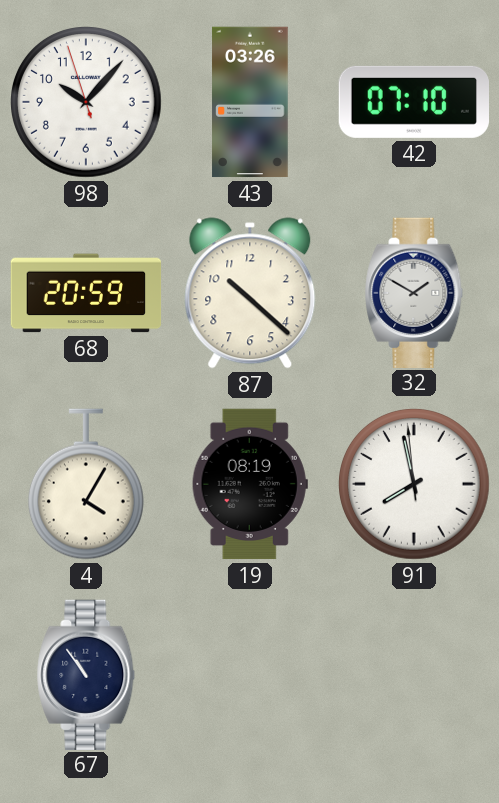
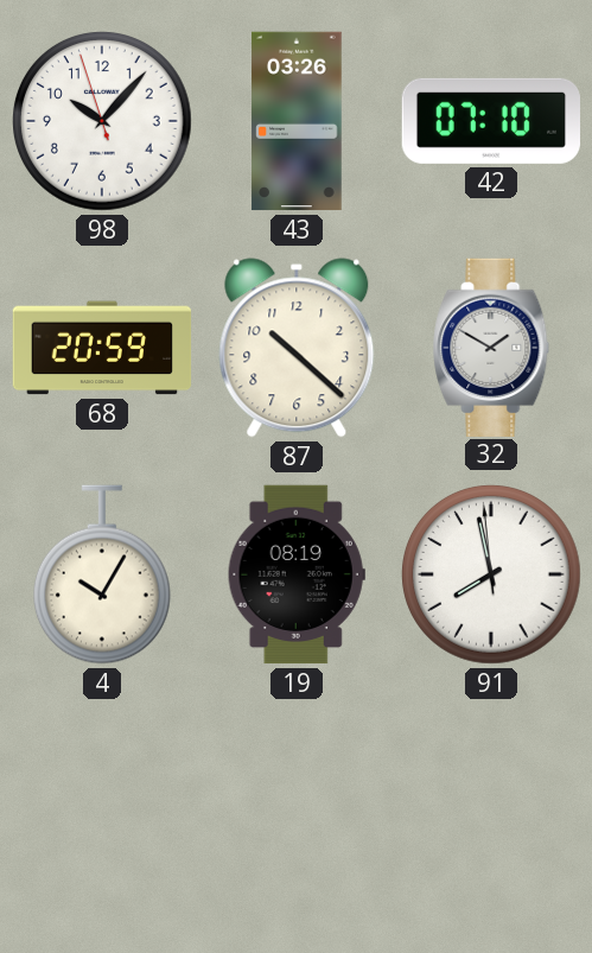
4: 4:05 -> 10:05 (102, 574)
67: 10:54 -> none (86, 674)
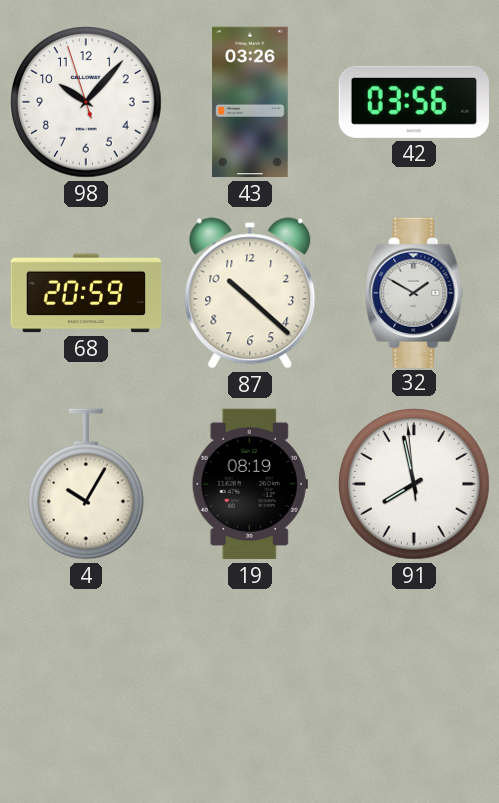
42: 07:10 -> 03:56 (413, 102)
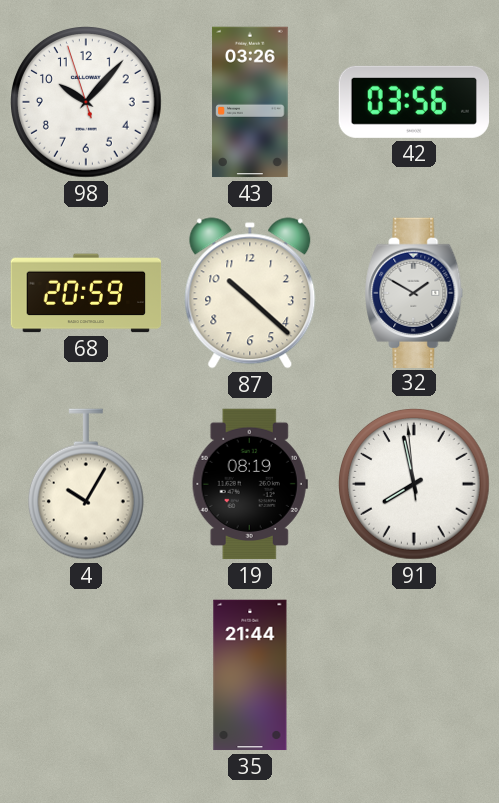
35: none -> 21:44 (250, 675)
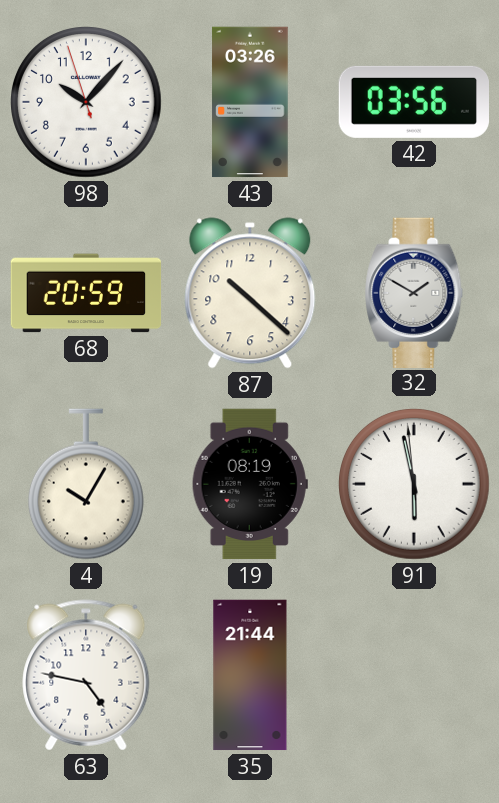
91: 7:57 -> 5:57 (415, 485)
63: none -> 4:47 (86, 675)
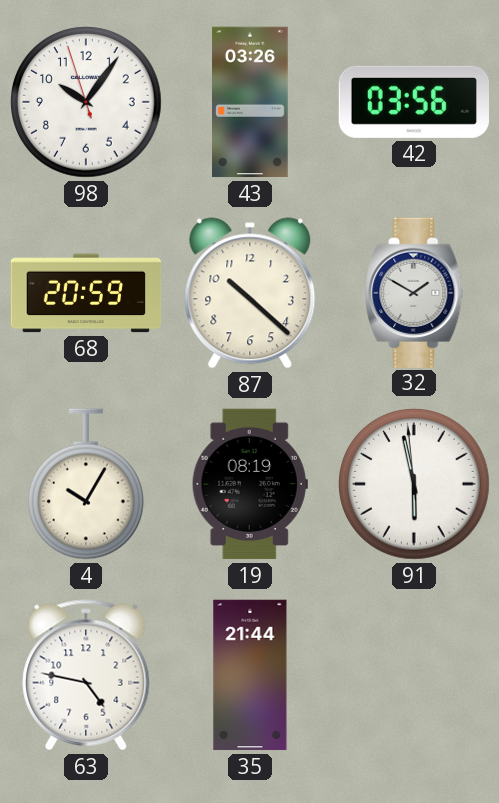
98: 10:06 -> 10:05 (87, 103)
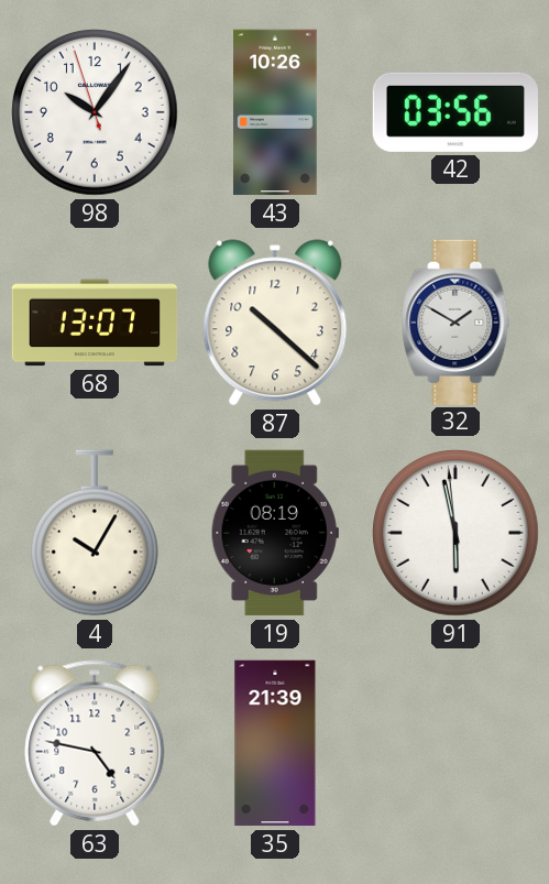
43: 03:26 -> 10:26 (275, 112)
68: 20:59 -> 13:07 (95, 323)
35: 21:44 -> 21:39 (275, 743)
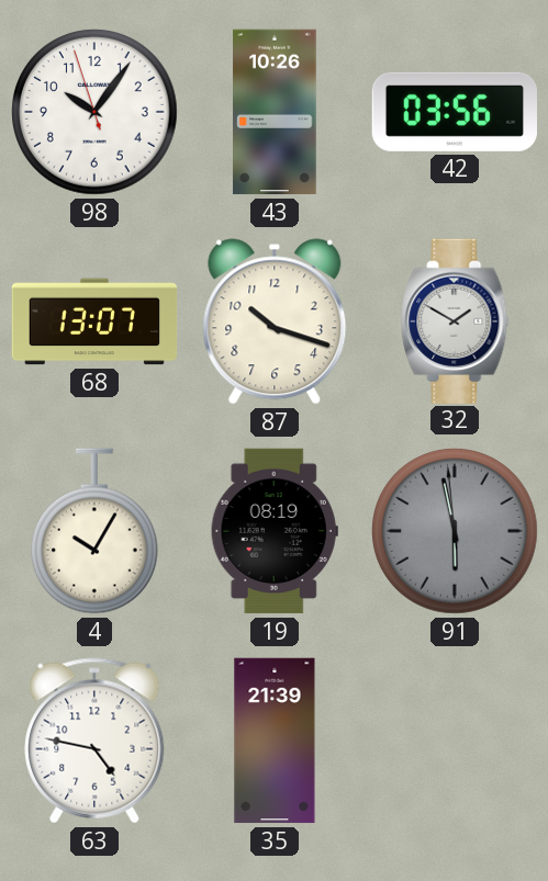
87: 10:22 -> 10:18 (275, 321)
91 dial: white -> grey (456, 532)
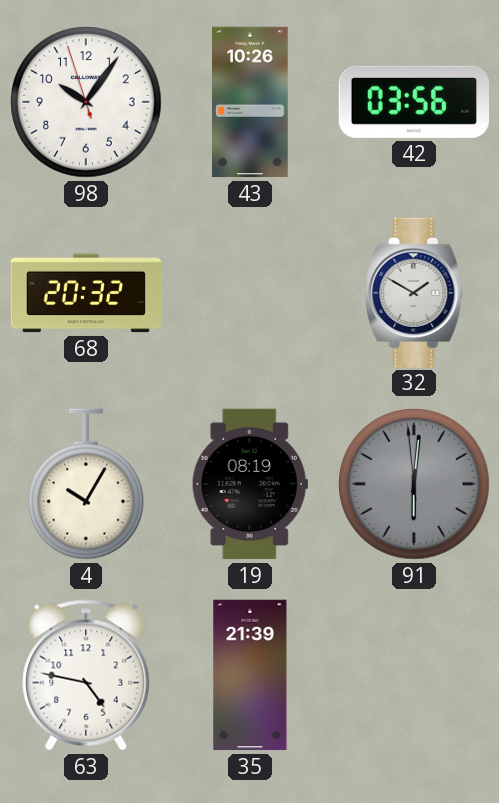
68: 13:07 -> 20:32 (86, 293)
87: 10:18 -> none (275, 321)
91: 5:57 -> 6:00 (415, 485)
